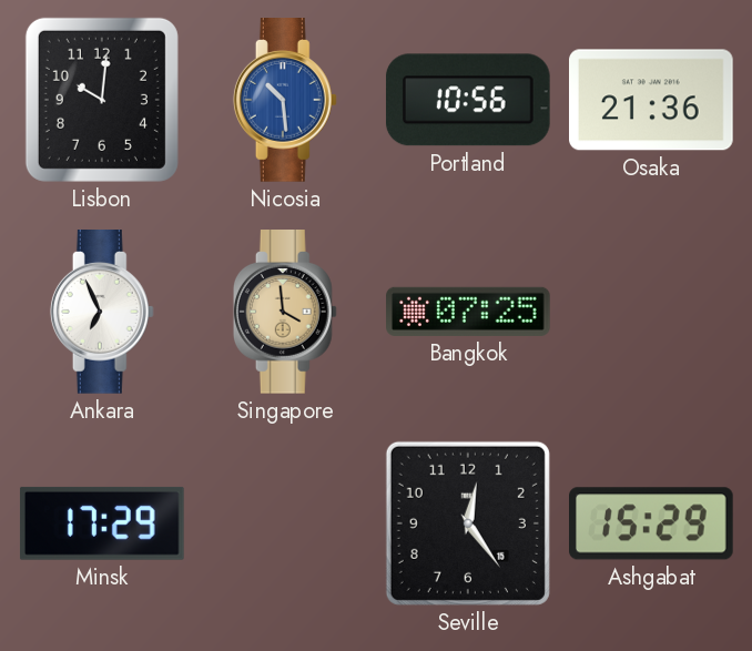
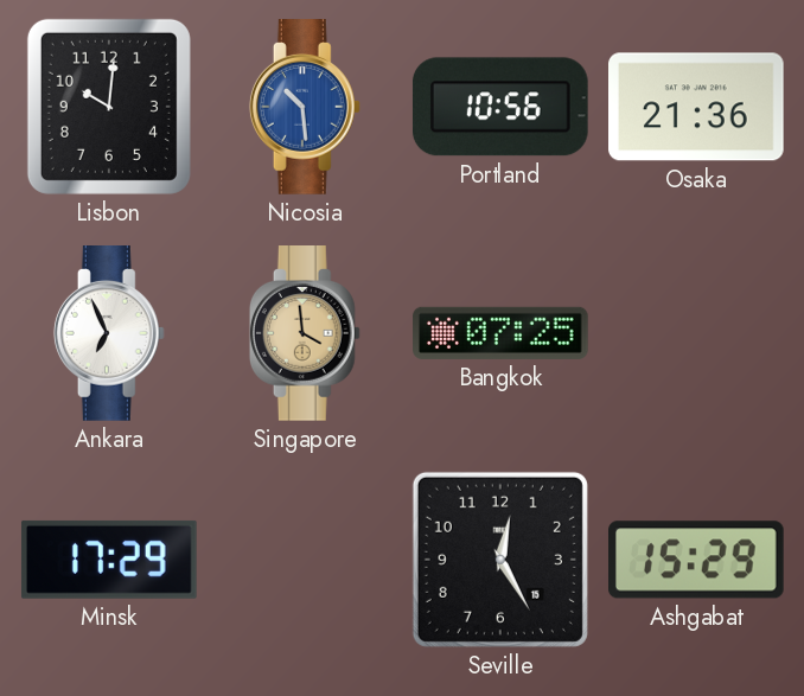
Seville: 12:24 -> 12:25 (500, 560)
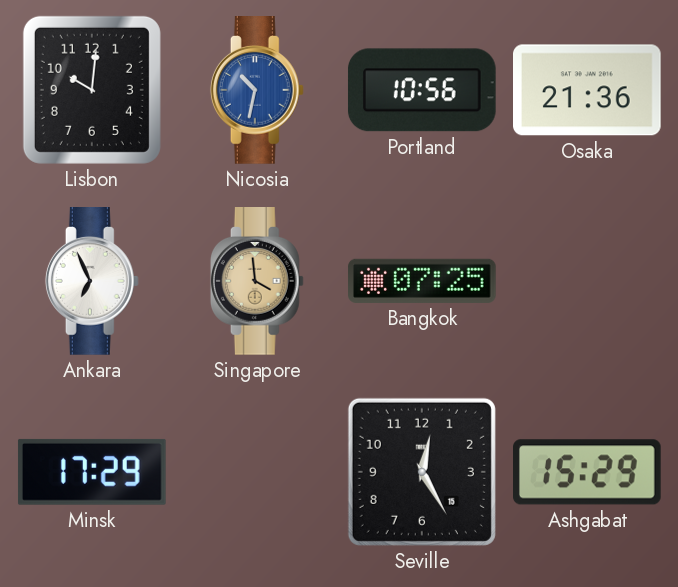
Nicosia: 10:29 -> 10:32 (257, 90)
